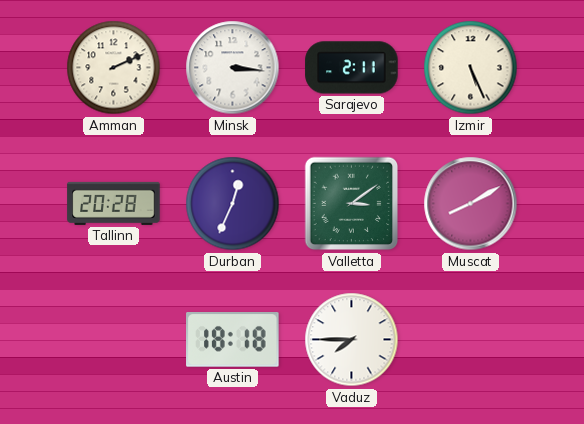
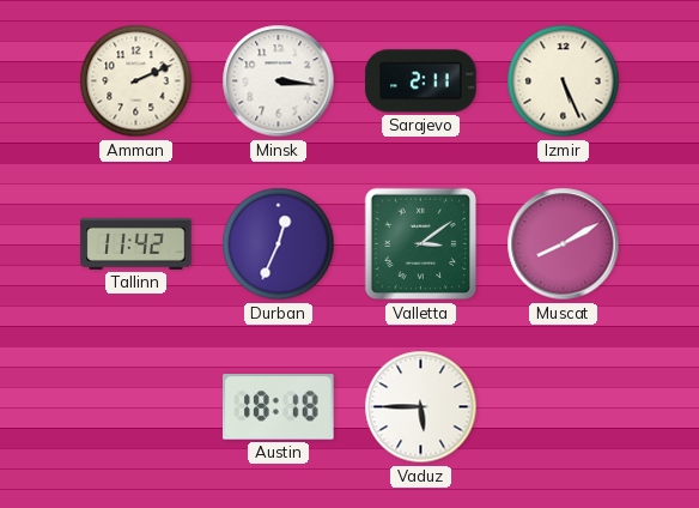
Tallinn: 20:28 -> 11:42 (136, 243)
Vaduz: 7:45 -> 5:45 (421, 407)
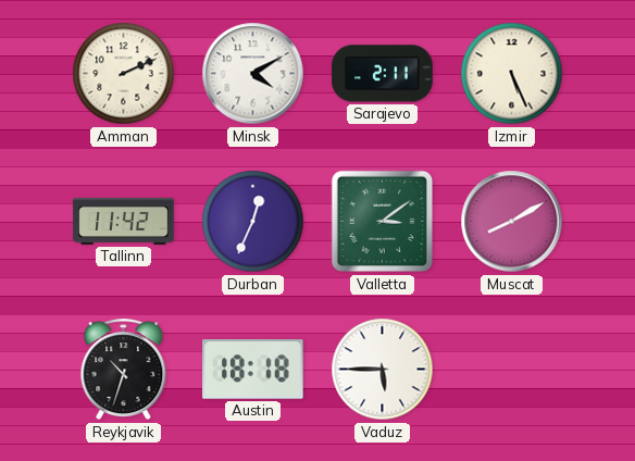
Minsk: 3:16 -> 4:10 (253, 74)
Reykjavik: none -> 10:33 (124, 370)
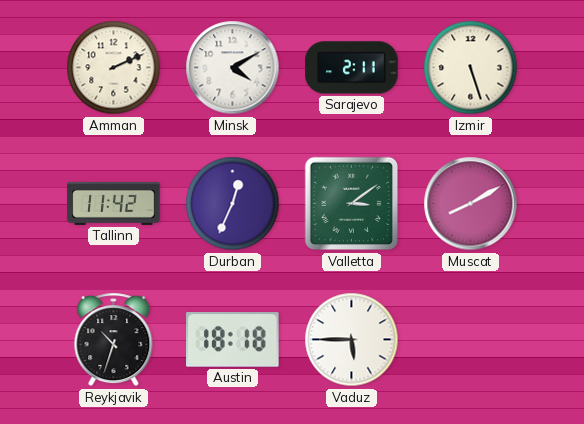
Izmir: 5:26 -> 5:27 (471, 68)
